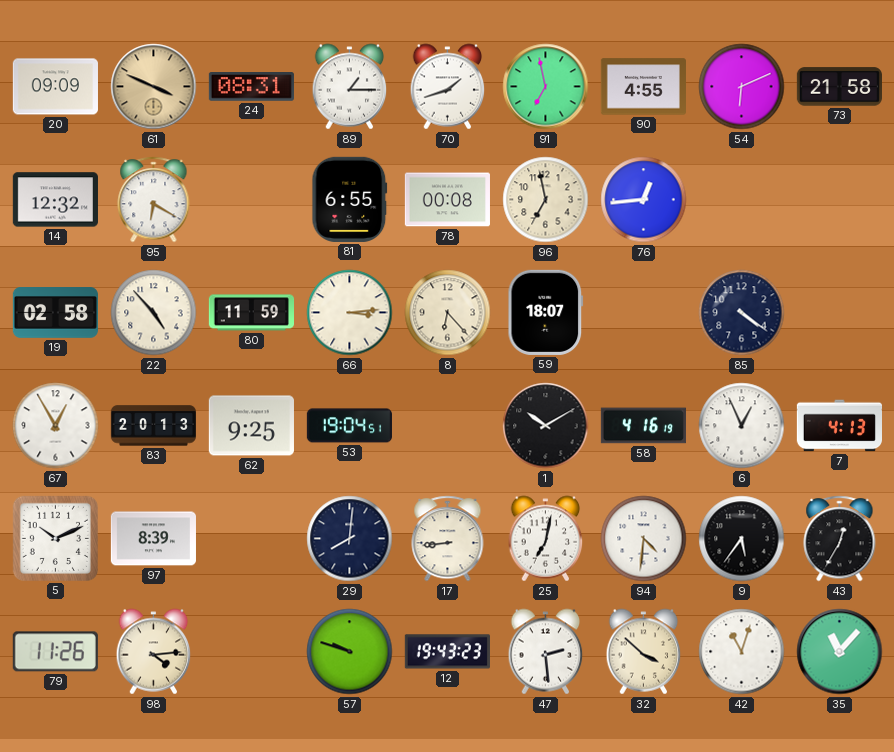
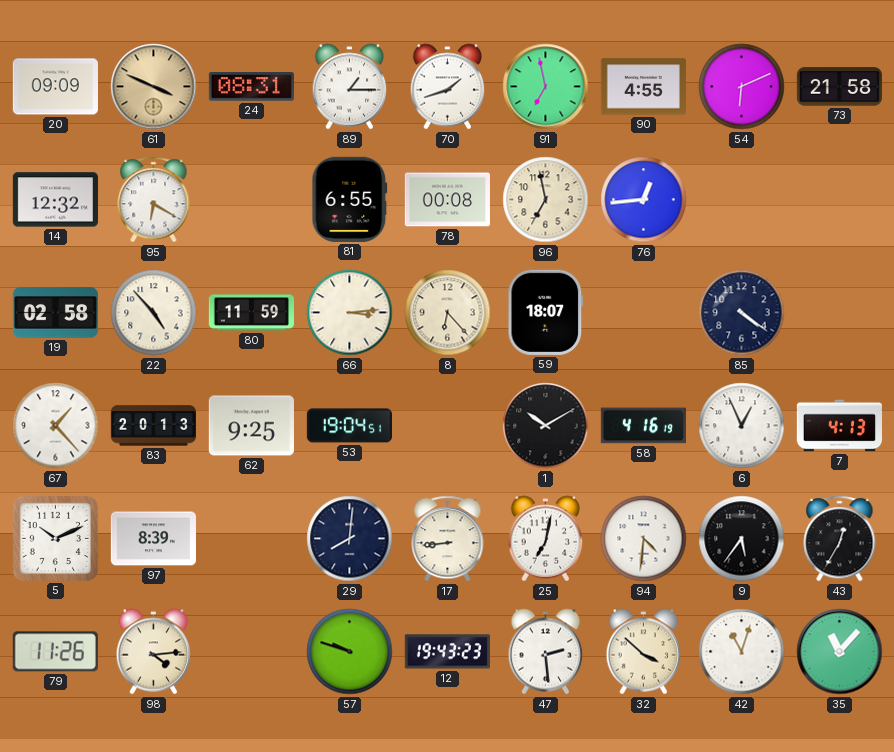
67: 12:55 -> 1:23 (56, 426)
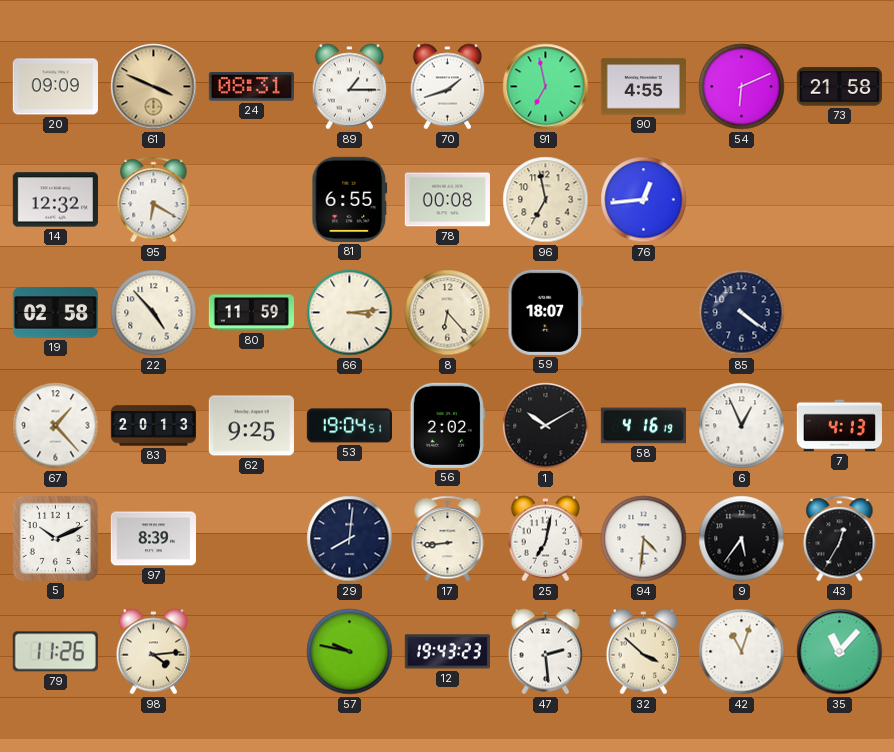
56: none -> 2:02 (447, 425)
57: 9:48 -> 9:47 (350, 652)
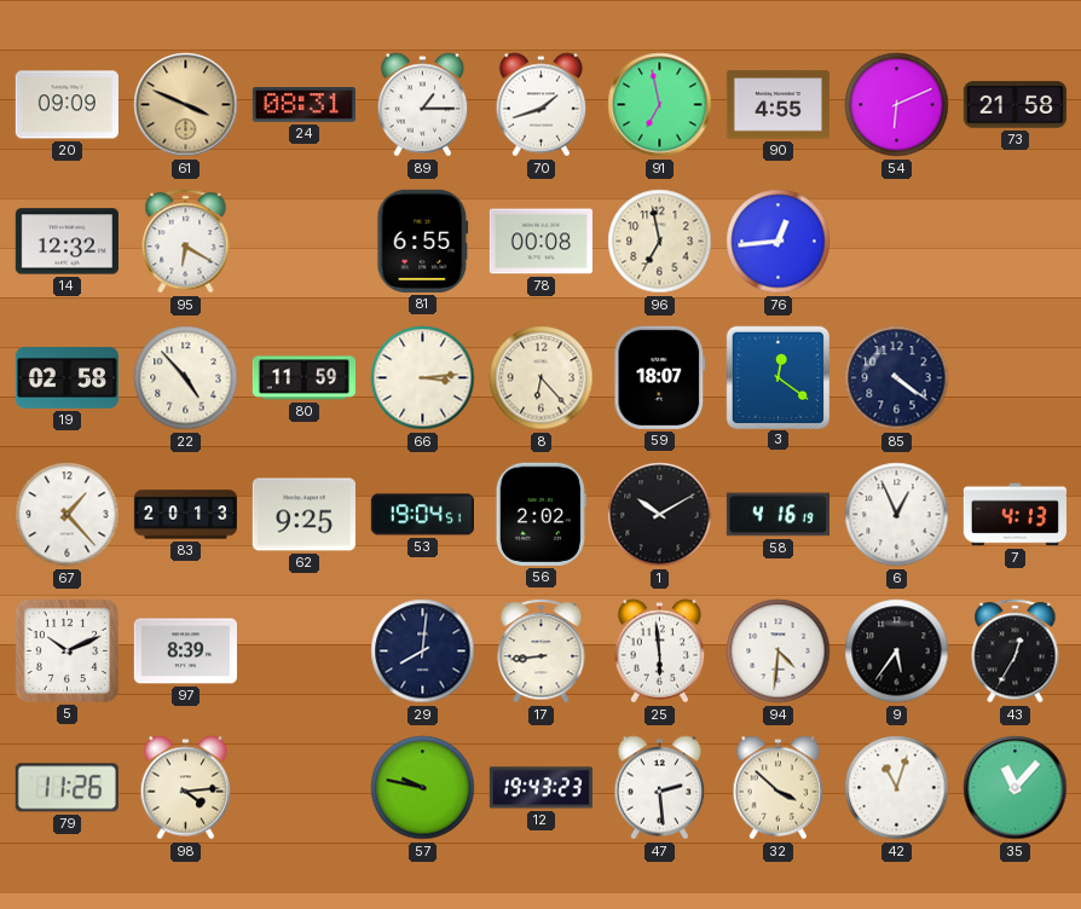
3: none -> 12:21 (777, 377)
25: 7:02 -> 5:59 (660, 652)
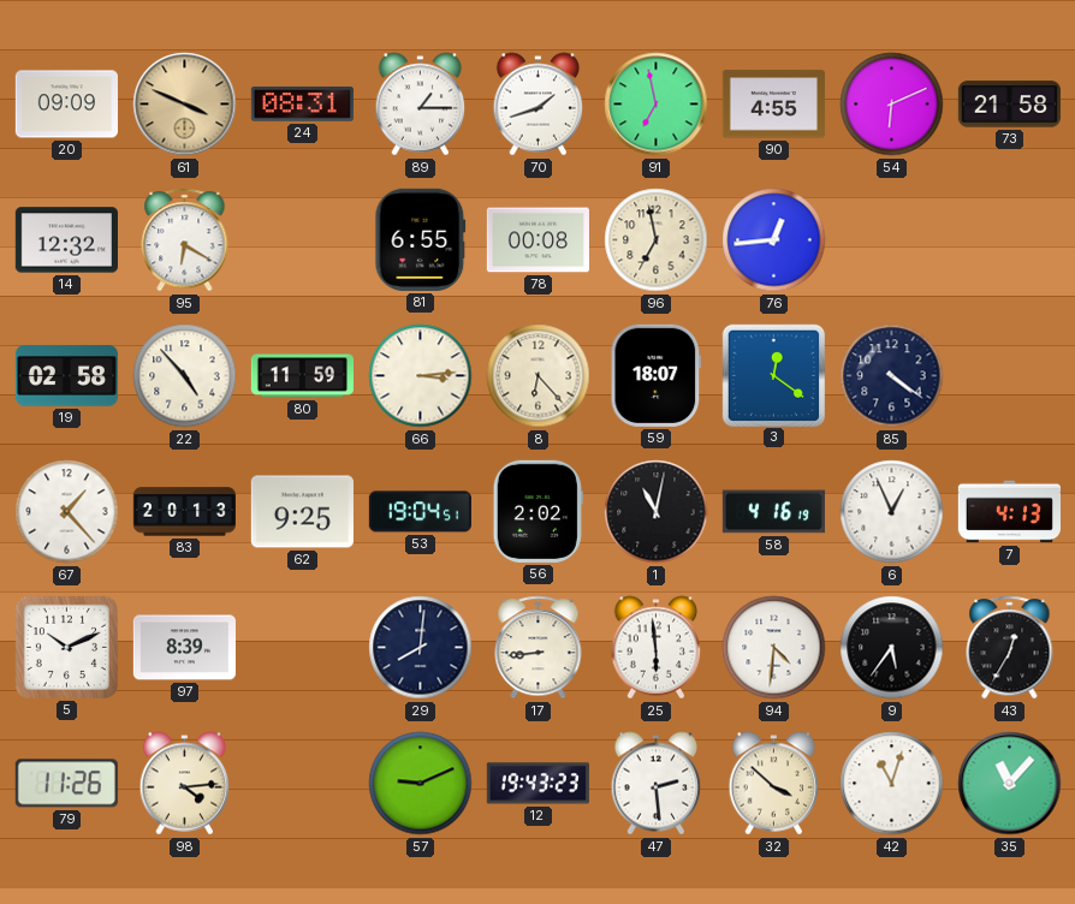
1: 10:10 -> 11:02 (657, 512)
57: 9:47 -> 9:11 (421, 784)
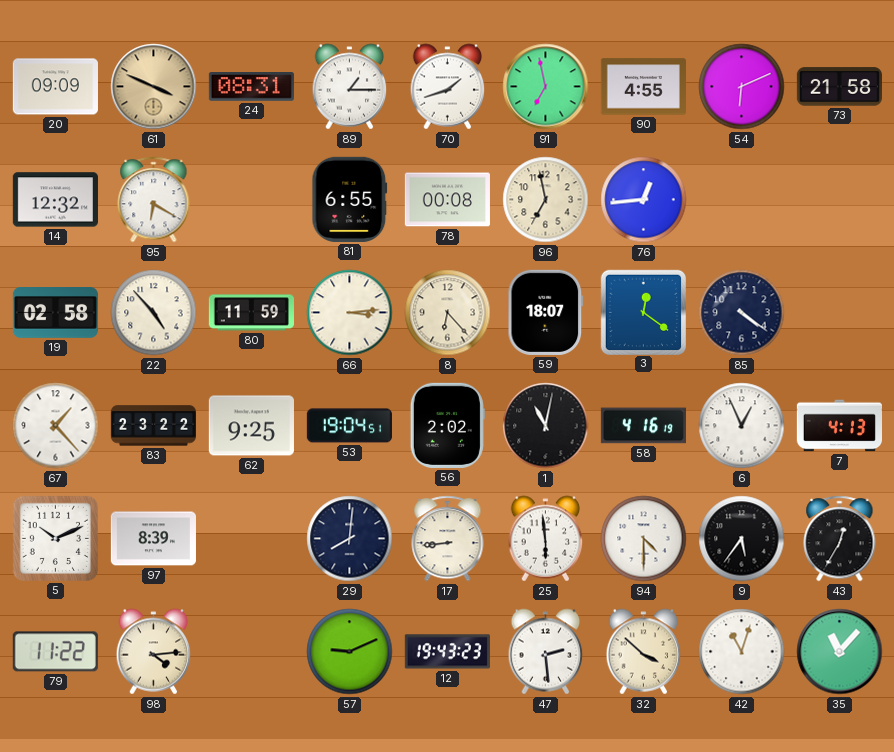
83: 20:13 -> 23:22 (153, 426)
94: 4:31 -> 4:30 (644, 539)
79: 11:26 -> 11:22 (55, 652)
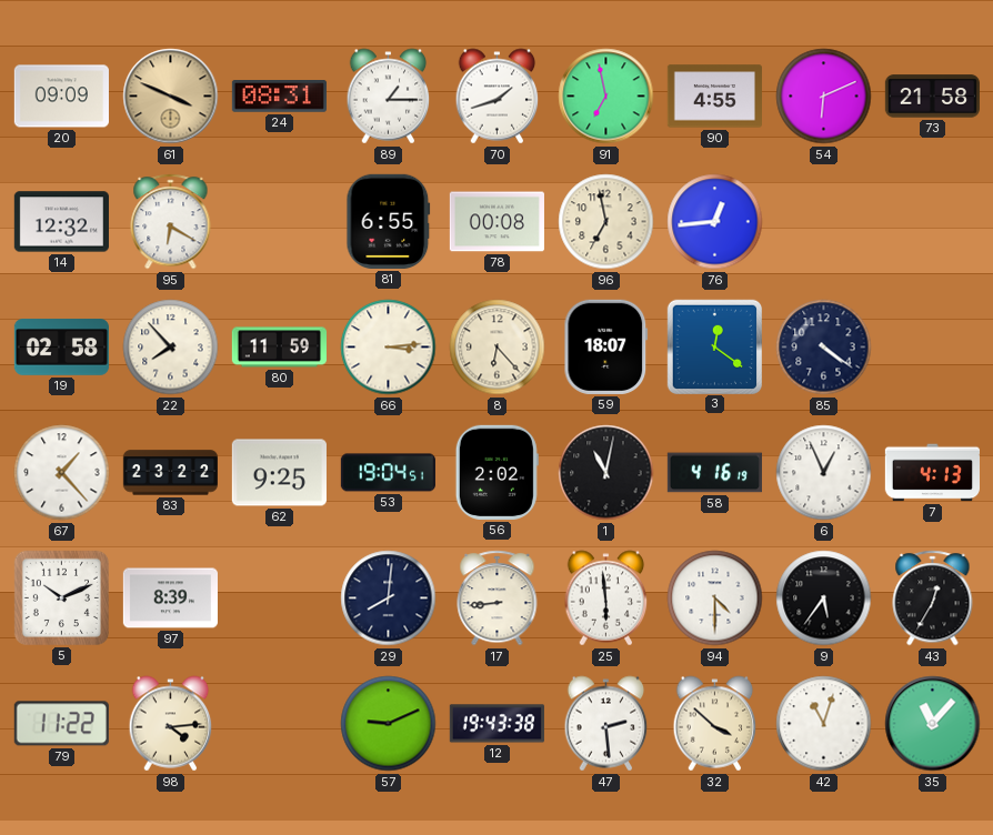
22: 4:53 -> 7:53 (171, 348)
12: 19:43:23 -> 19:43:38 (496, 724)
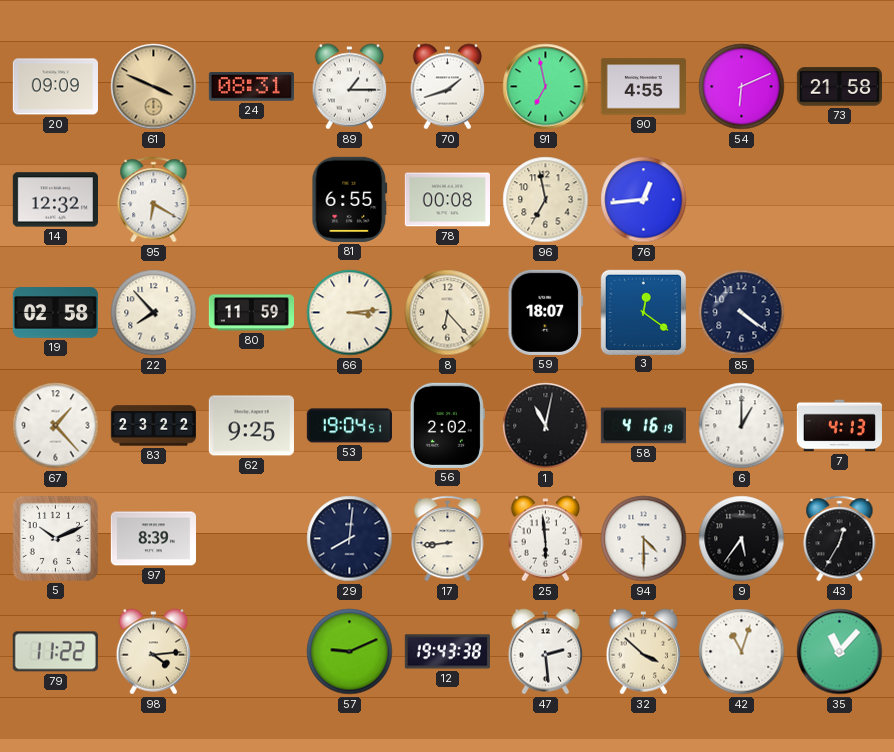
6: 12:56 -> 1:00 (742, 426)
